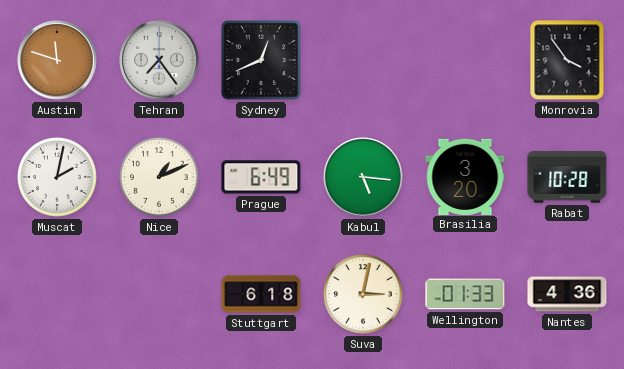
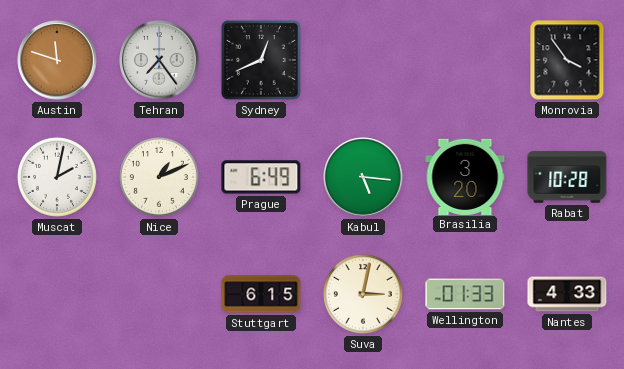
Stuttgart: 6:18 -> 6:15 (261, 294)
Nantes: 4:36 -> 4:33 (567, 294)
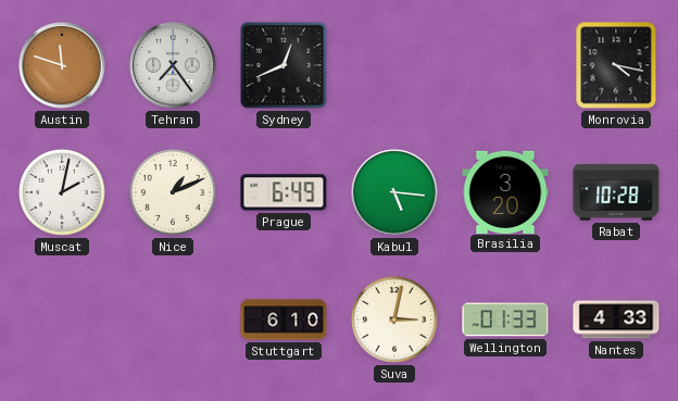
Monrovia: 3:54 -> 4:17 (616, 65)
Stuttgart: 6:15 -> 6:10 (284, 319)
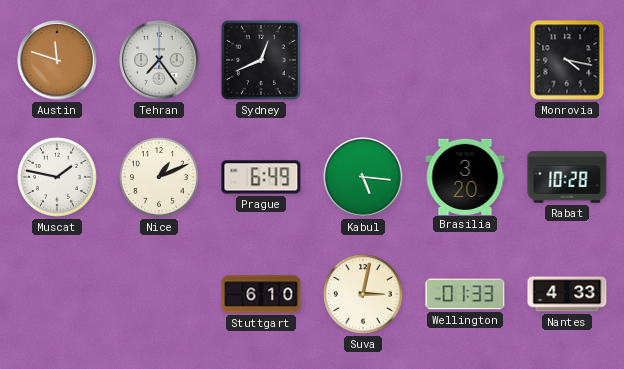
Muscat: 2:02 -> 1:47 (58, 178)
